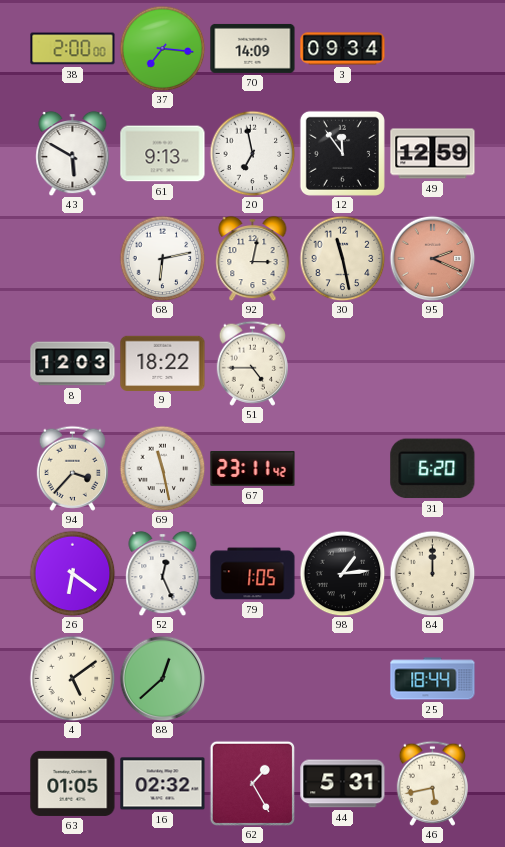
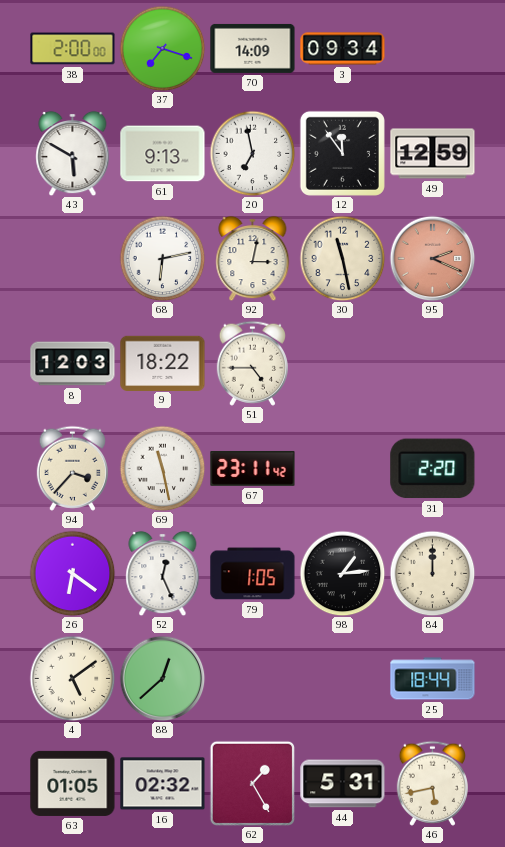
37: 7:16 -> 7:18 (162, 48)
31: 6:20 -> 2:20 (433, 469)
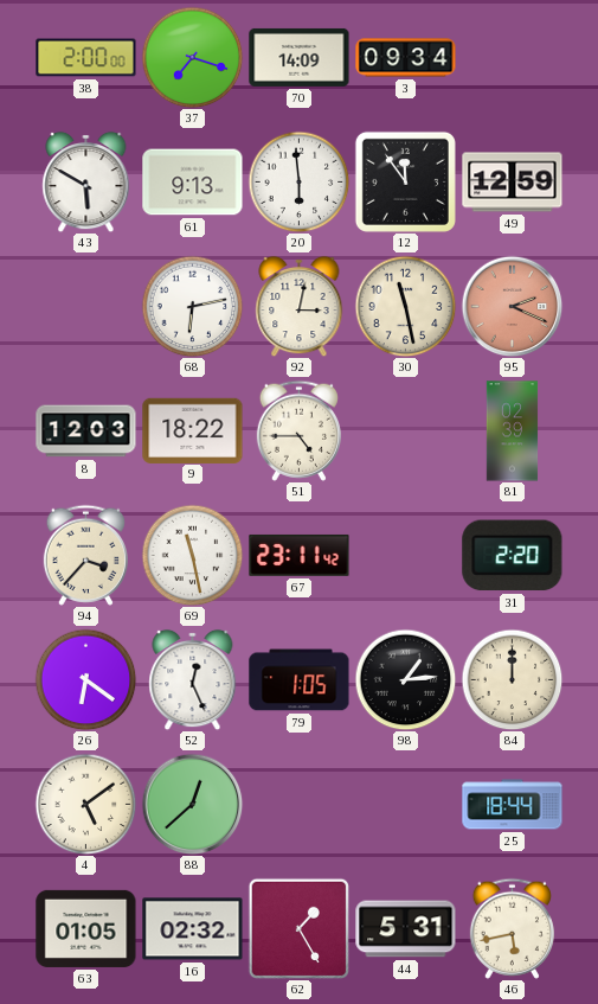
20: 6:58 -> 5:59 (298, 181)
81: none -> 02:39 (513, 431)
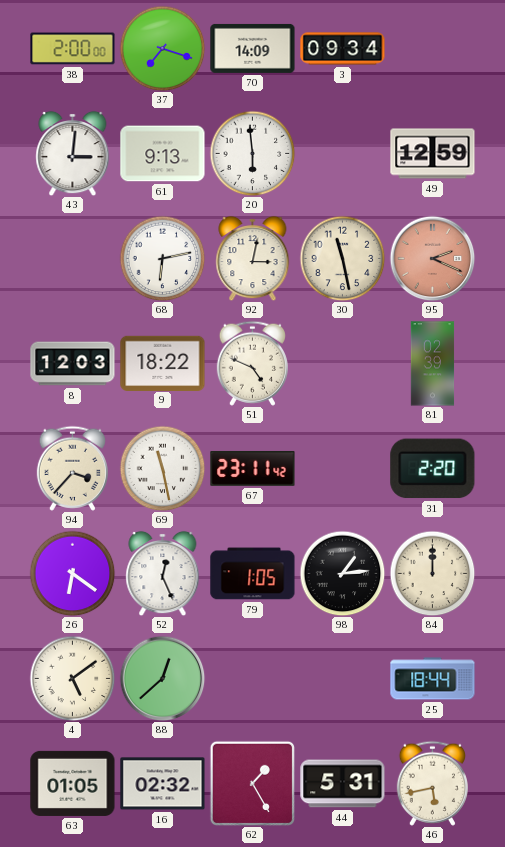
43: 5:50 -> 3:01 (73, 153)
12: 11:54 -> none (405, 181)
51: 4:45 -> 4:49 (252, 363)
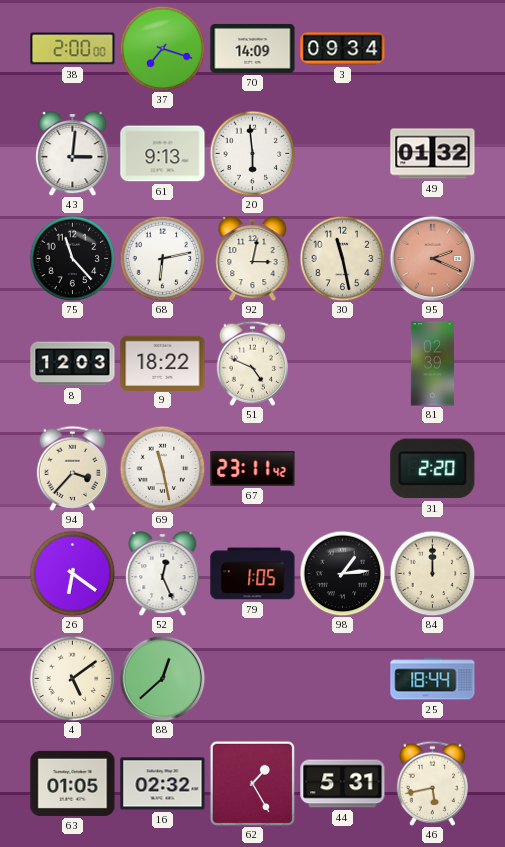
49: 12:59 -> 01:32 (433, 154)
75: none -> 11:23 (72, 258)
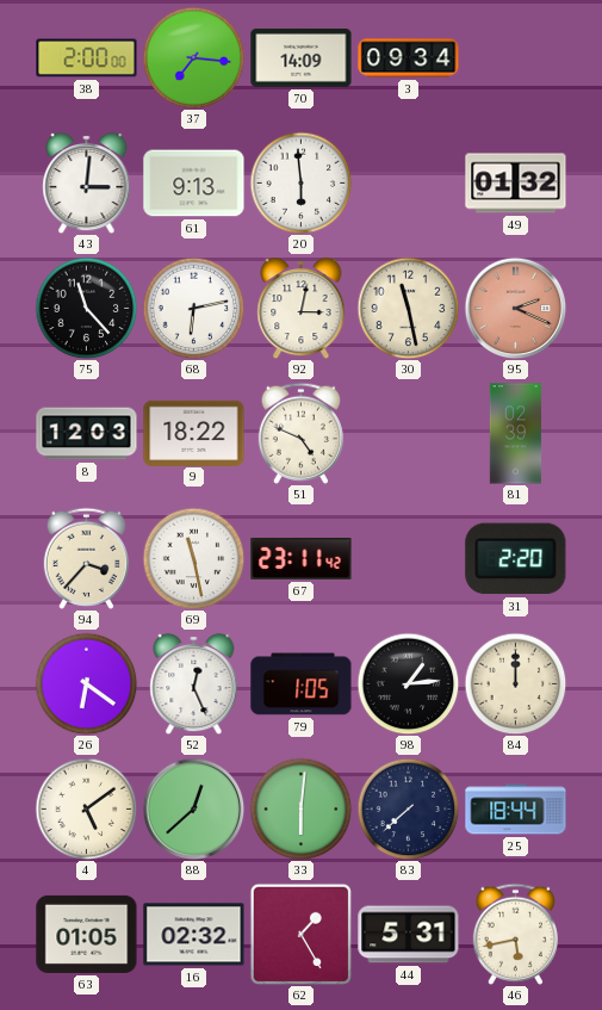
37: 7:18 -> 7:16 (193, 57)
33: none -> 6:01 (300, 808)
83: none -> 7:38 (408, 808)
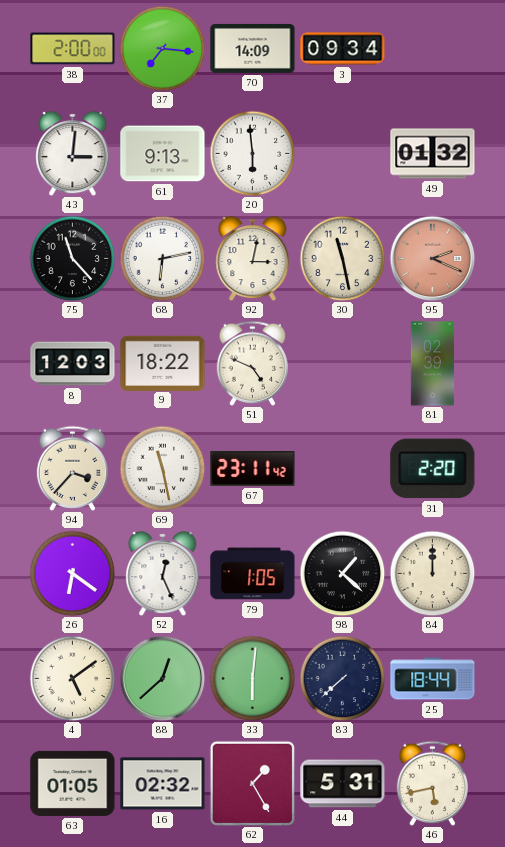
98: 1:14 -> 1:22 (342, 573)
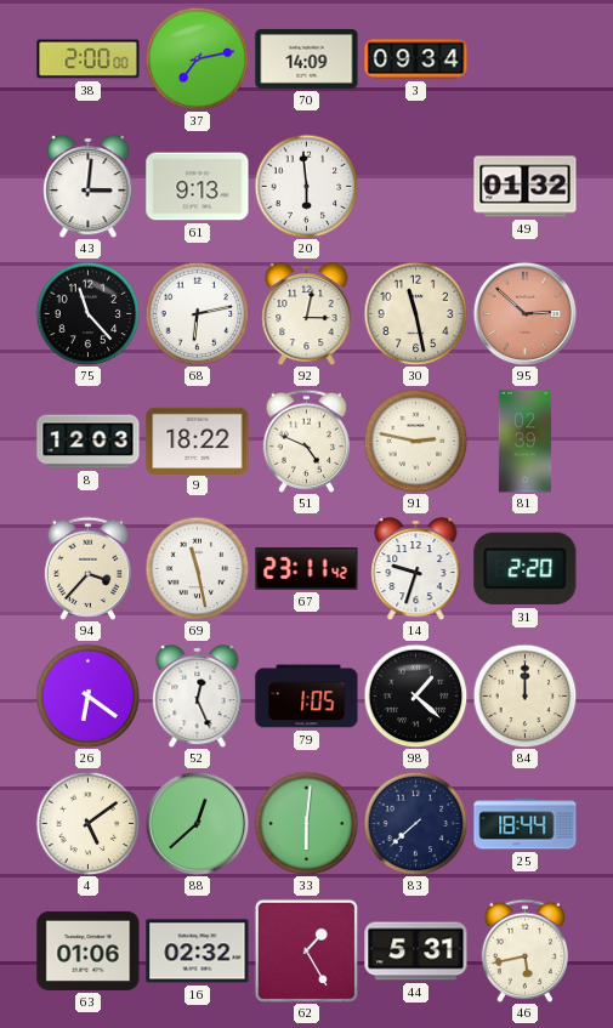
37: 7:16 -> 7:13 (197, 58)
95: 2:19 -> 2:52 (524, 313)
91: none -> 2:47 (415, 441)
14: none -> 9:33 (416, 568)
63: 01:05 -> 01:06 (89, 950)
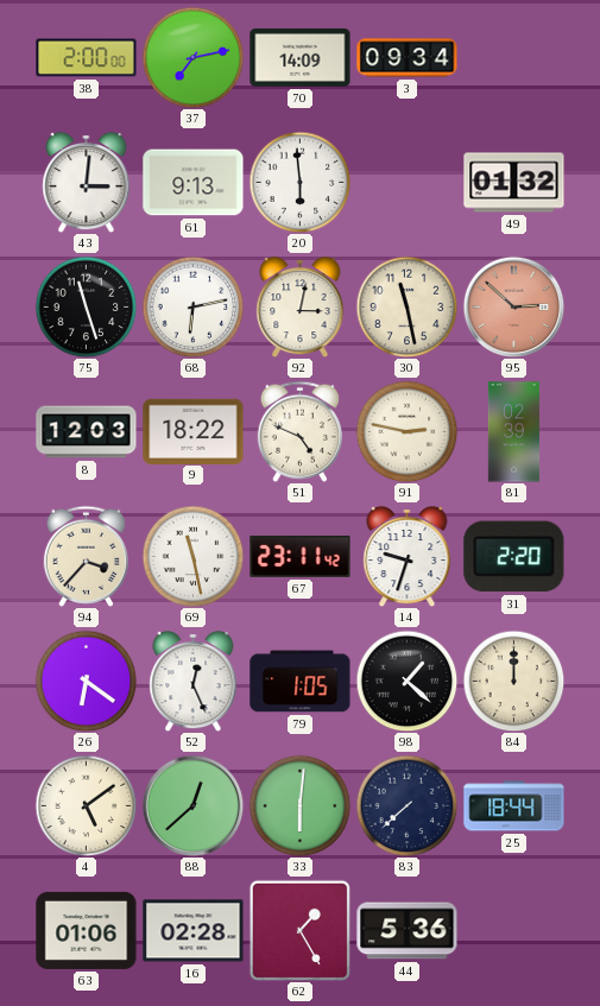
75: 11:23 -> 11:27 (86, 306)
16: 02:32 -> 02:28 (194, 931)
44: 5:31 -> 5:36 (408, 931)
46: 5:43 -> none (524, 950)
